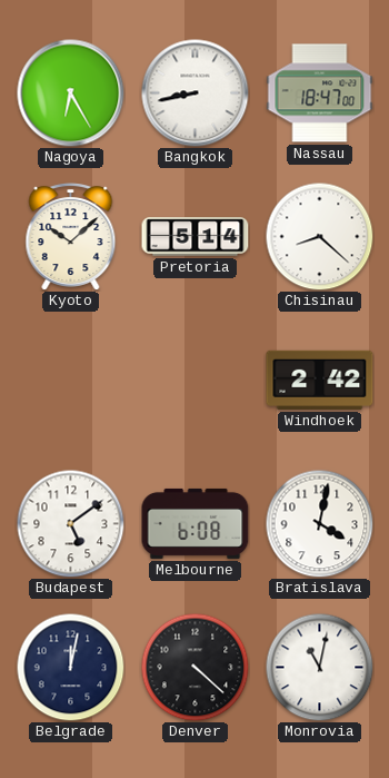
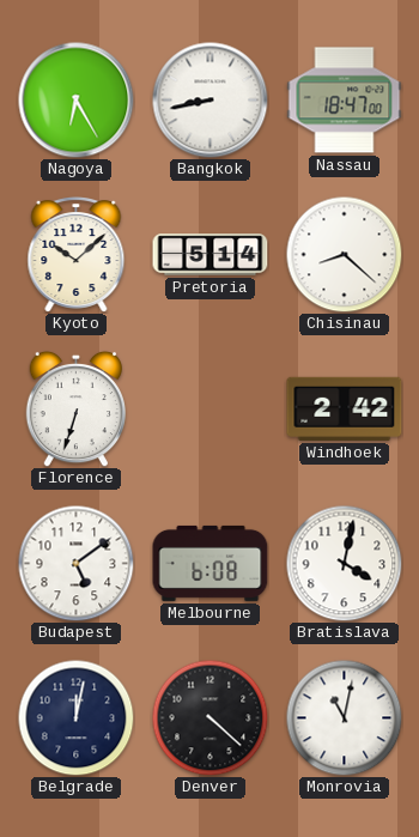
Florence: none -> 6:33 (75, 408)
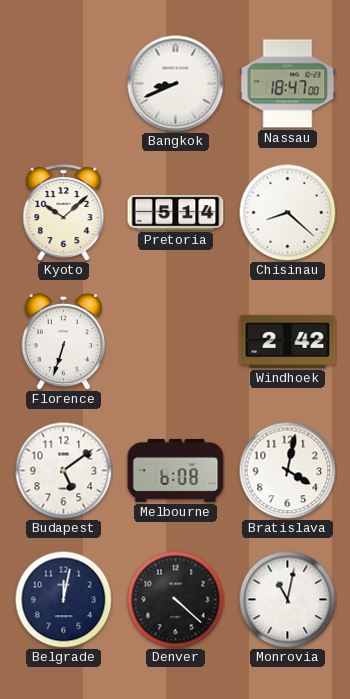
Nagoya: 6:25 -> none (77, 101)
Bangkok: 8:43 -> 8:41 (176, 84)
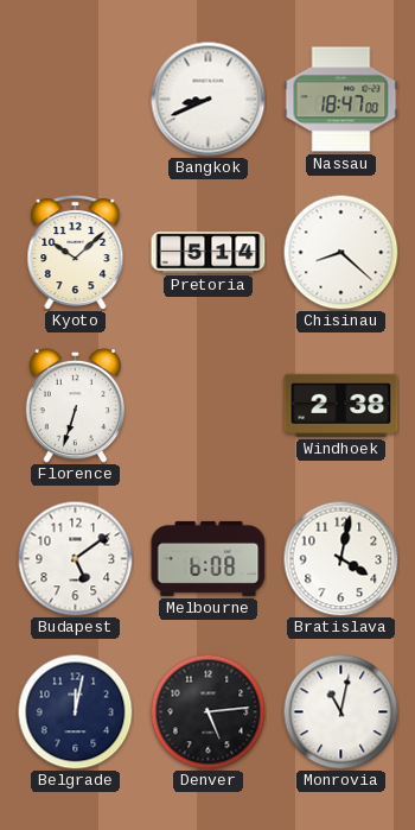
Windhoek: 2:42 -> 2:38 (341, 405)
Denver: 4:22 -> 5:14 (207, 711)
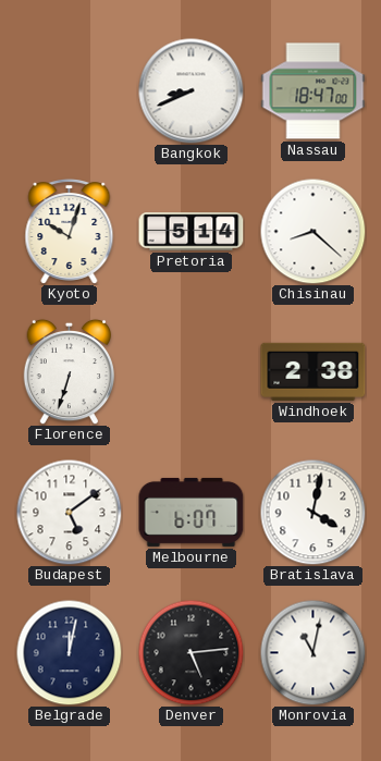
Kyoto: 10:08 -> 10:03 (70, 232)
Melbourne: 6:08 -> 6:07 (192, 512)
